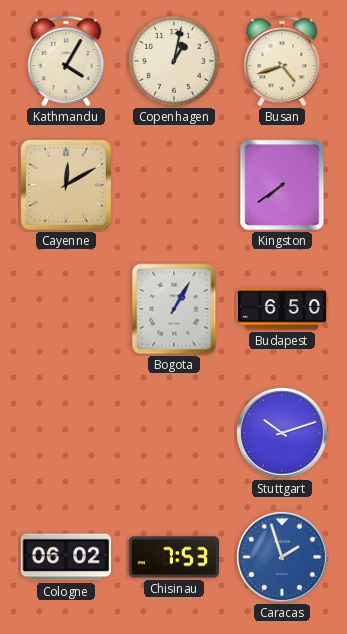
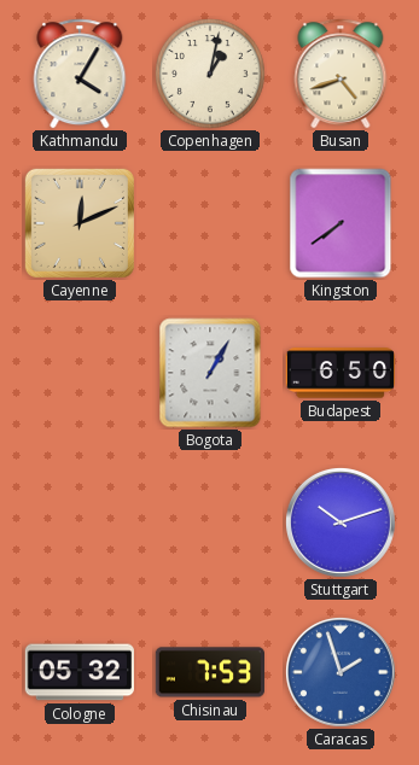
Cayenne: 12:10 -> 12:11 (80, 223)
Cologne: 06:02 -> 05:32 (78, 672)
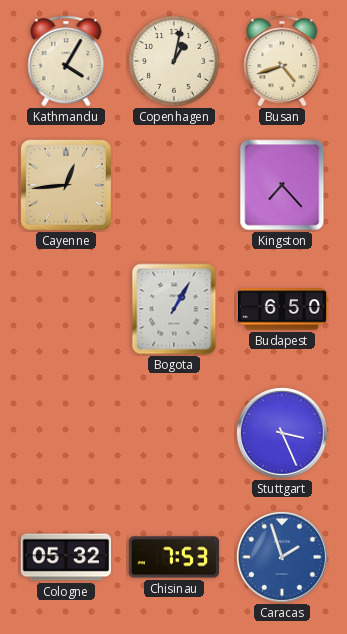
Cayenne: 12:11 -> 12:44 (66, 185)
Kingston: 7:39 -> 7:23 (282, 185)
Stuttgart: 10:12 -> 3:26 (282, 433)
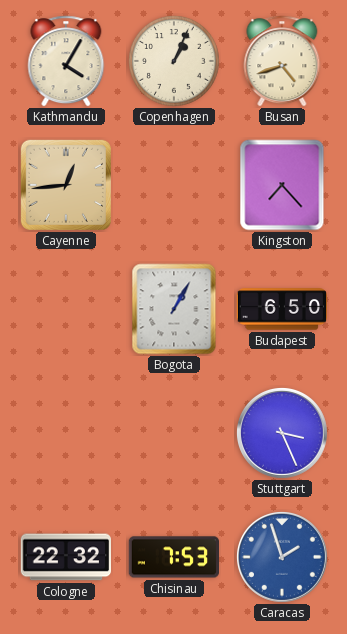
Copenhagen: 1:02 -> 1:04 (175, 62)
Cologne: 05:32 -> 22:32 (65, 557)
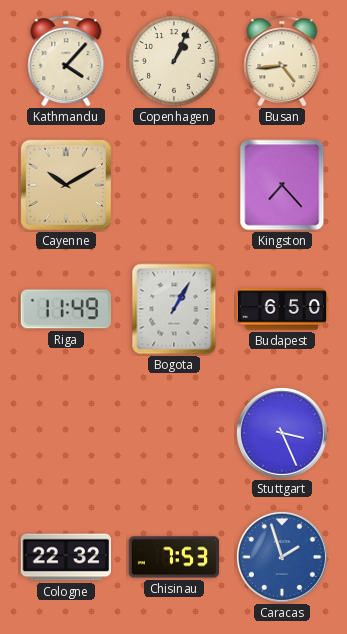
Kathmandu: 4:05 -> 4:07 (66, 61)
Busan: 4:42 -> 4:44 (282, 61)
Cayenne: 12:44 -> 10:10 (66, 185)
Riga: none -> 11:49 (66, 309)
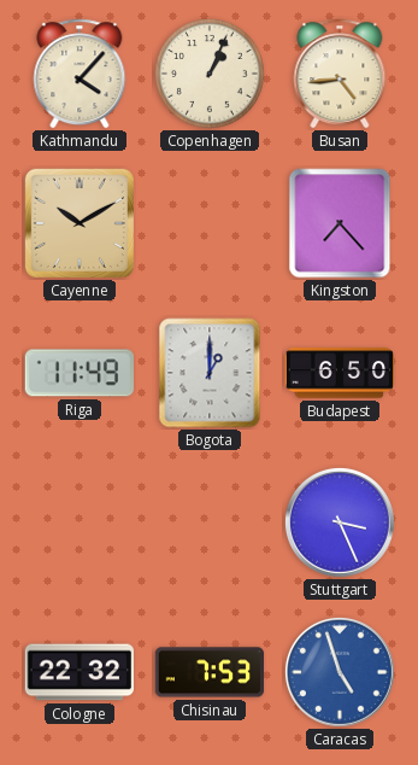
Bogota: 1:05 -> 1:00 (210, 373)
Caracas: 1:57 -> 4:57 (340, 672)
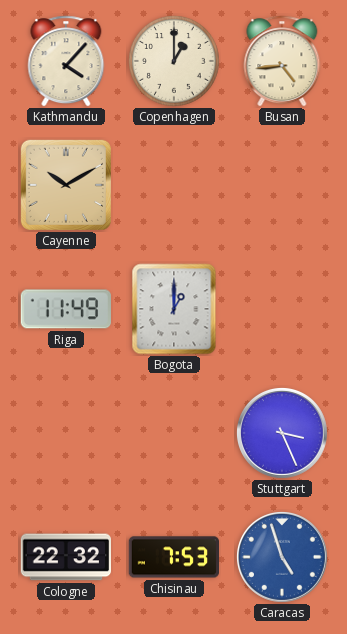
Copenhagen: 1:04 -> 1:00 (175, 62)
Kingston: 7:23 -> none (340, 223)
Budapest: 6:50 -> none (338, 373)
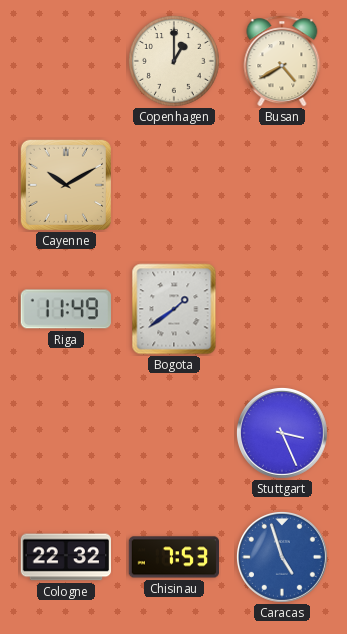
Kathmandu: 4:07 -> none (66, 61)
Busan: 4:44 -> 4:40 (282, 61)
Bogota: 1:00 -> 1:39 (174, 309)
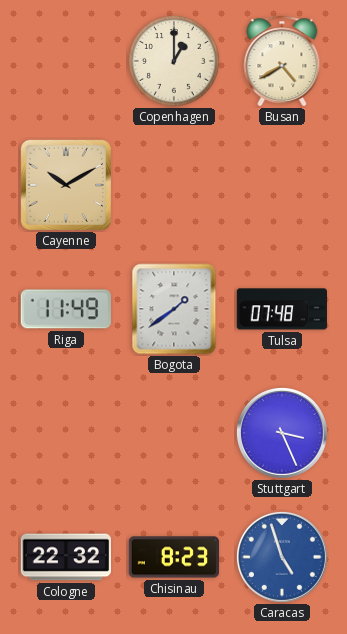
Tulsa: none -> 07:48 (281, 309)
Chisinau: 7:53 -> 8:23 (173, 557)
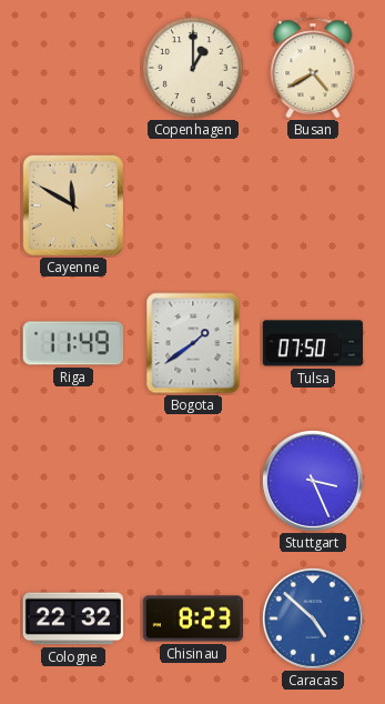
Cayenne: 10:10 -> 11:50 (73, 205)
Tulsa: 07:48 -> 07:50 (312, 343)
Caracas: 4:57 -> 4:52 (313, 618)
